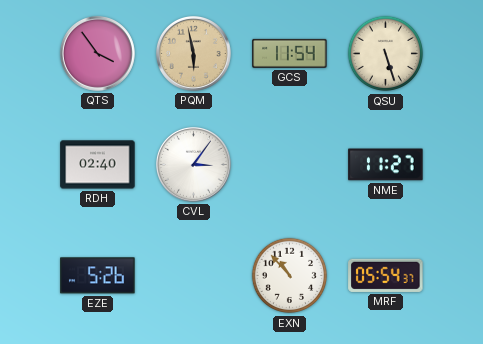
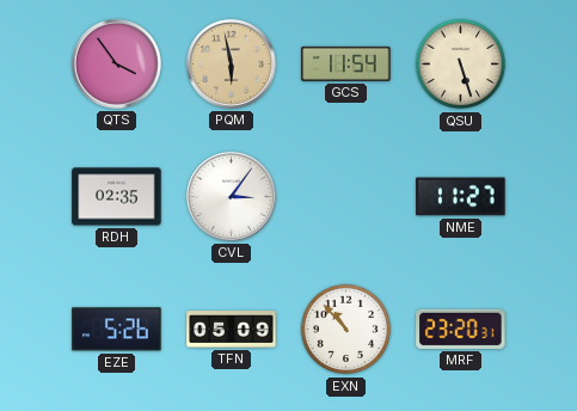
RDH: 02:40 -> 02:35 (117, 197)
TFN: none -> 05:09 (232, 330)
MRF: 05:54 -> 23:20 (461, 329)
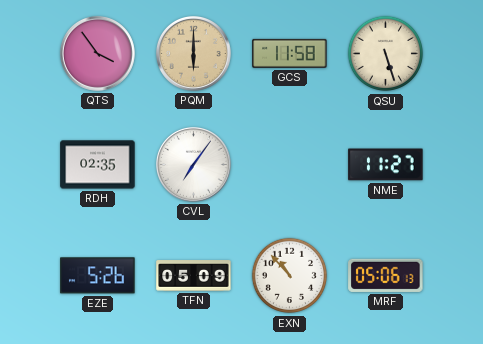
PQM: 5:58 -> 6:00 (193, 53)
GCS: 11:54 -> 11:58 (290, 53)
CVL: 3:06 -> 7:06 (193, 164)
MRF: 23:20 -> 05:06 (386, 275)
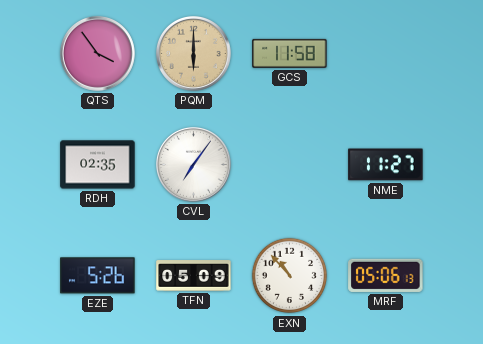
QSU: 5:27 -> none (386, 54)
